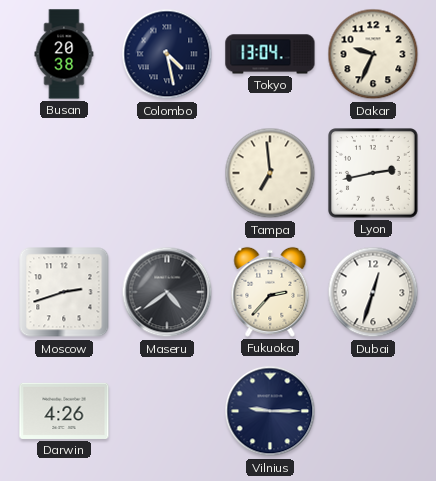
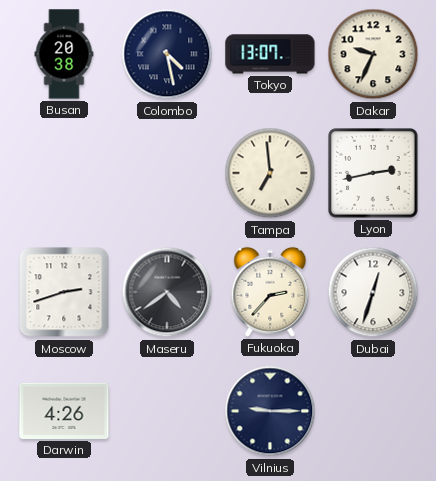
Tokyo: 13:04 -> 13:07 (270, 54)
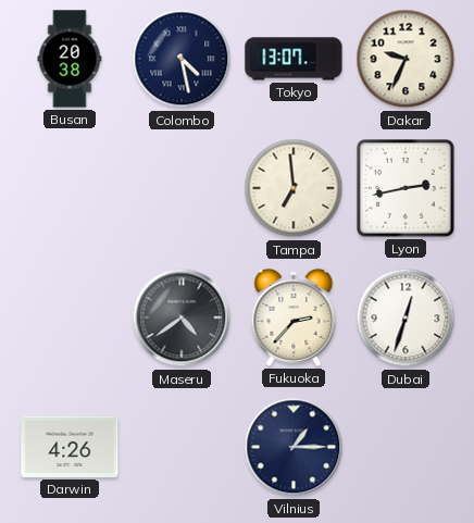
Moscow: 2:42 -> none (64, 292)
Vilnius: 9:15 -> 1:15 (294, 447)
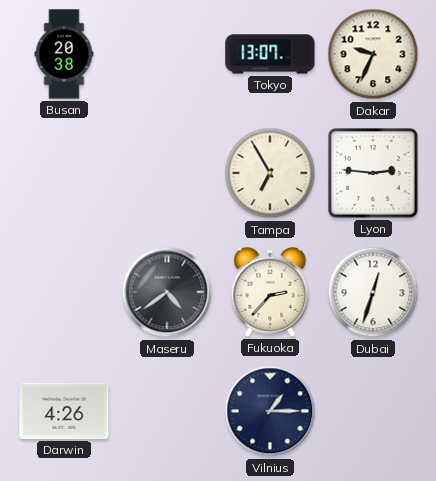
Colombo: 4:28 -> none (182, 59)
Tampa: 6:59 -> 6:55 (270, 173)
Lyon: 2:43 -> 2:46 (373, 173)
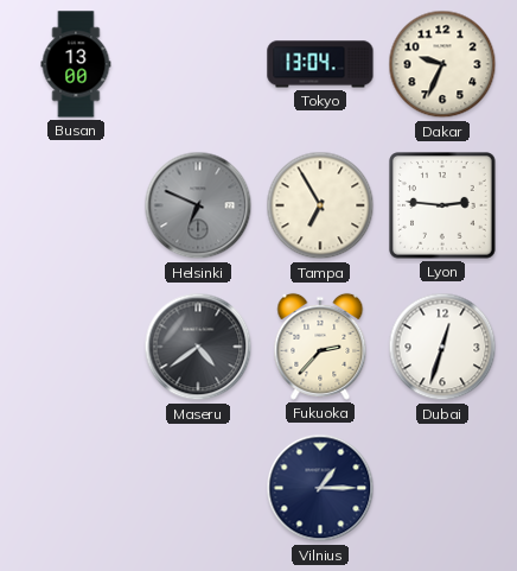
Busan: 20:38 -> 13:00 (76, 64)
Tokyo: 13:07 -> 13:04 (320, 64)
Helsinki: none -> 6:49 (198, 205)
Darwin: 4:26 -> none (64, 411)
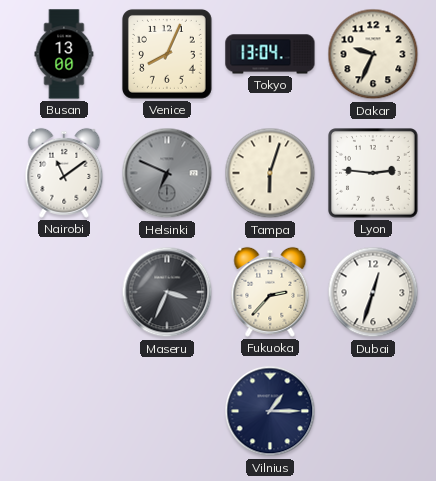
Venice: none -> 8:04 (167, 54)
Nairobi: none -> 11:09 (64, 173)
Tampa: 6:55 -> 6:03 (270, 173)
Maseru: 4:39 -> 3:34 (167, 292)
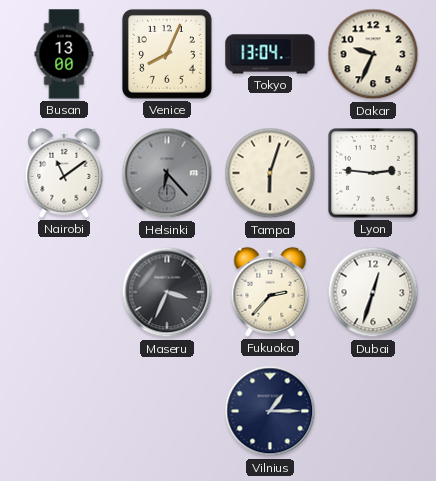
Helsinki: 6:49 -> 6:23 (167, 173)
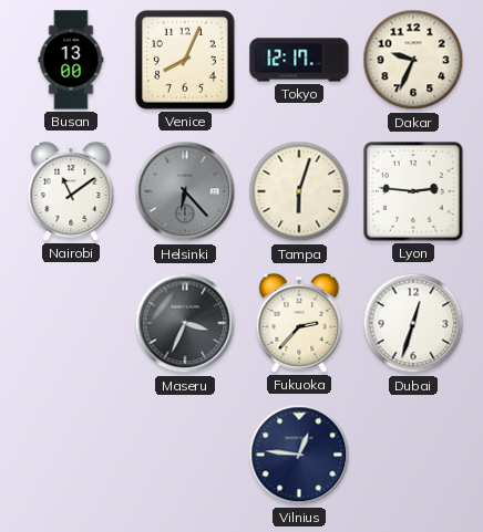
Tokyo: 13:04 -> 12:17 (299, 60)
Vilnius: 1:15 -> 12:46 (299, 455)
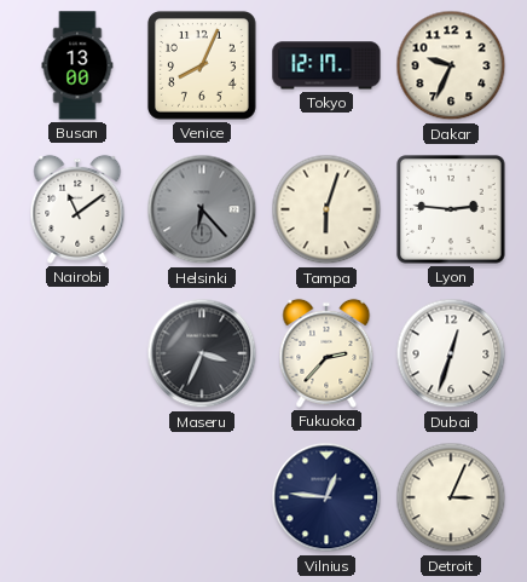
Detroit: none -> 3:04 (451, 497)
